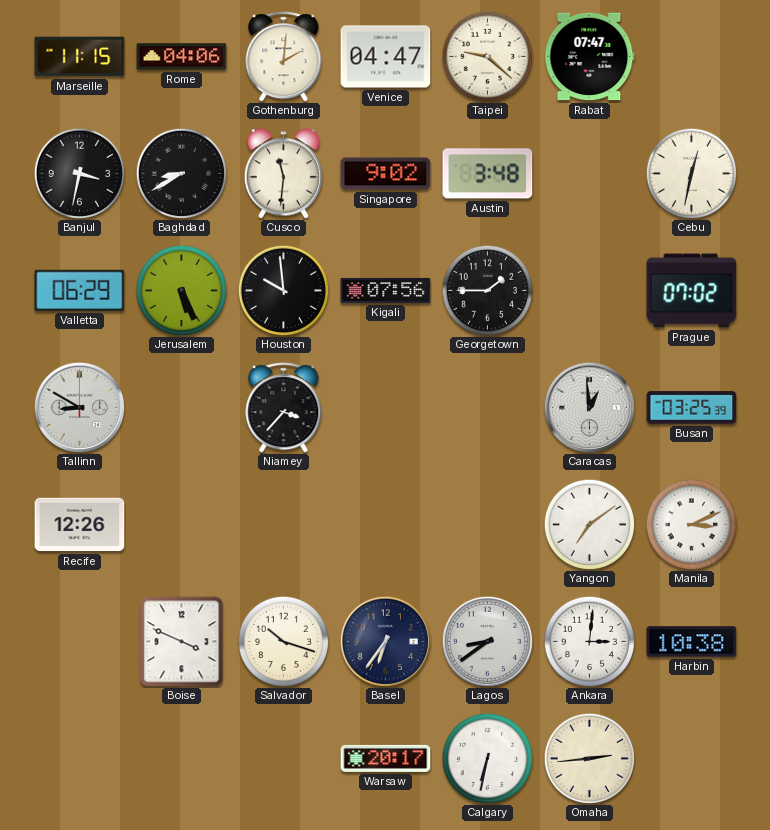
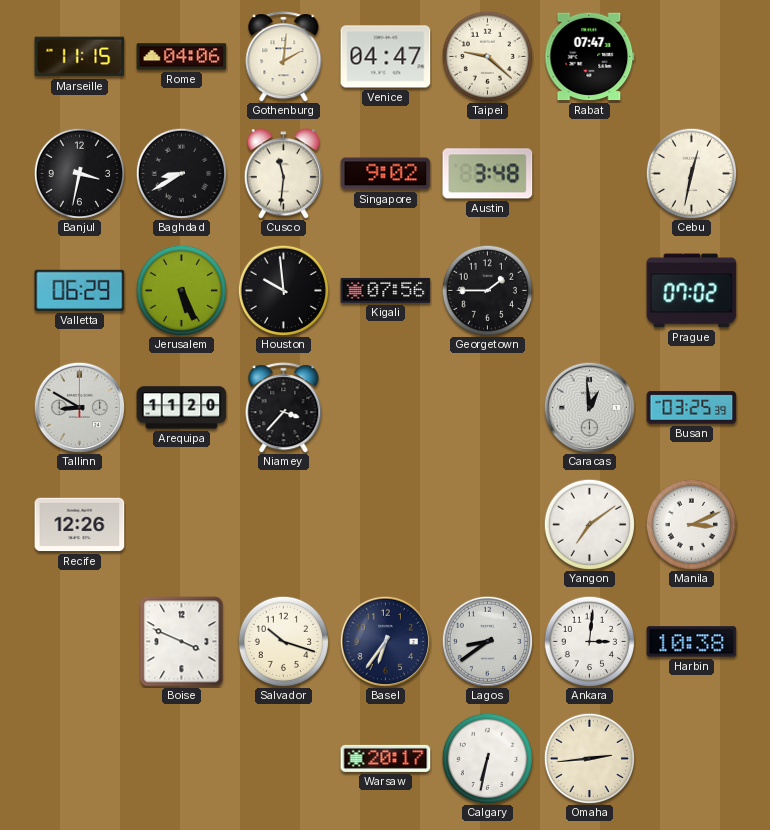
Arequipa: none -> 11:20 (182, 408)
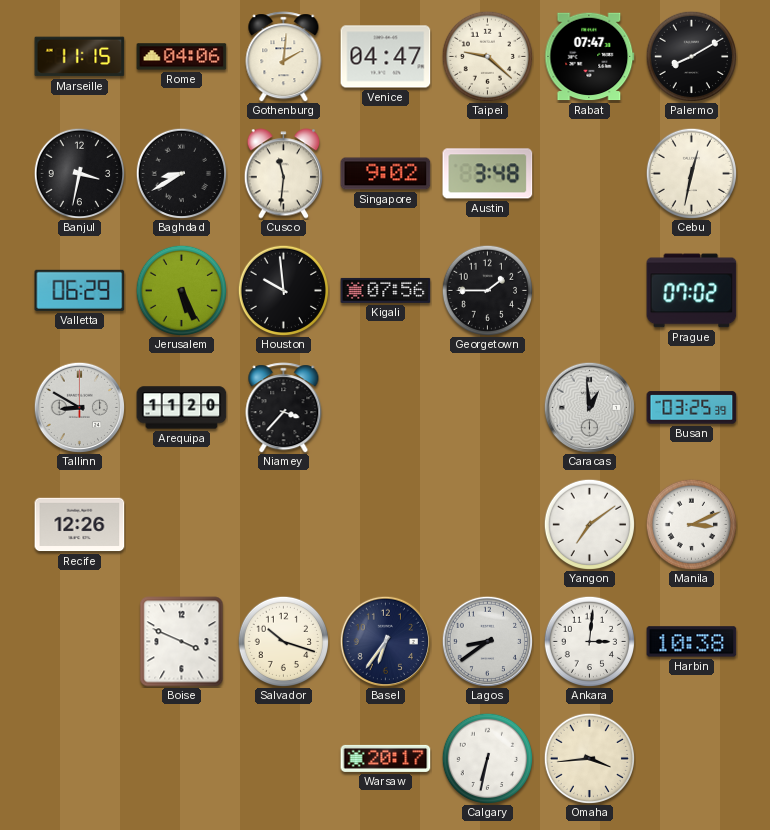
Palermo: none -> 8:10 (691, 56)
Omaha: 2:44 -> 3:44 (589, 758)
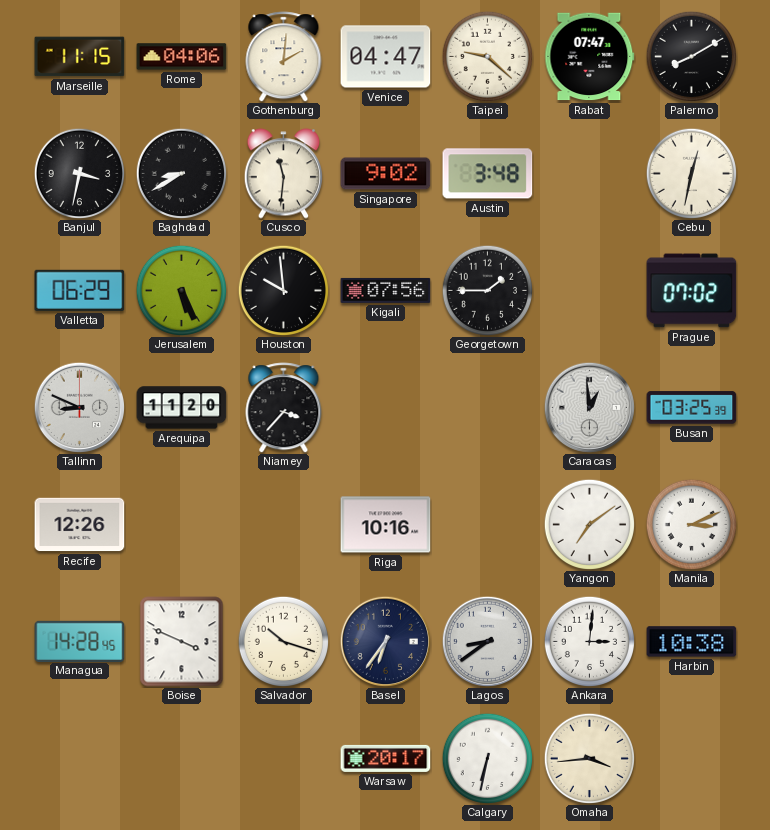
Tallinn: 8:50 -> 8:49 (79, 407)
Riga: none -> 10:16 (386, 525)
Managua: none -> 14:28 (80, 641)
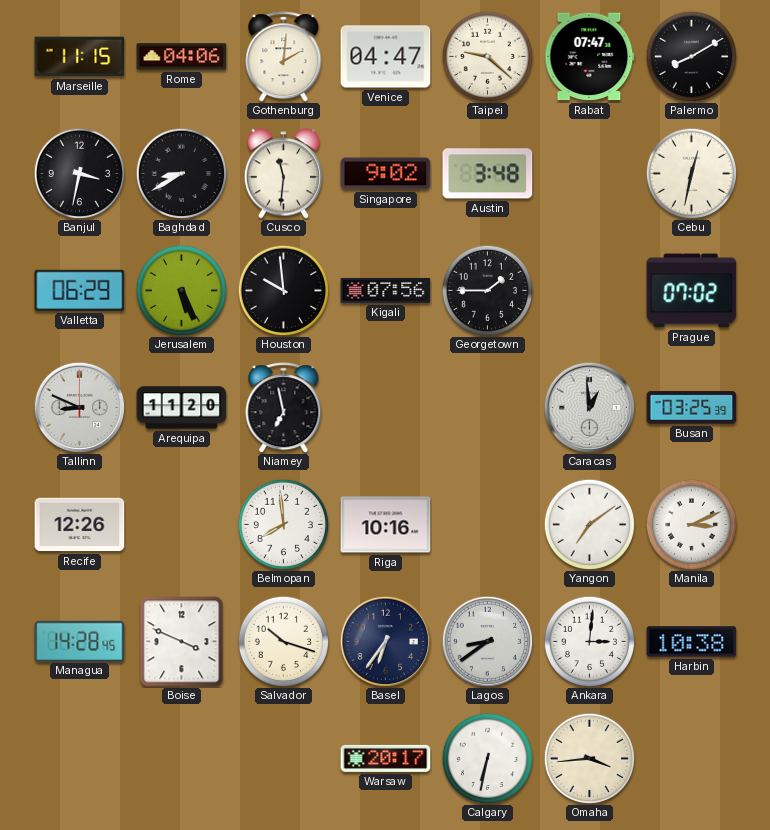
Niamey: 3:37 -> 6:58 (284, 408)
Belmopan: none -> 7:59 (283, 524)
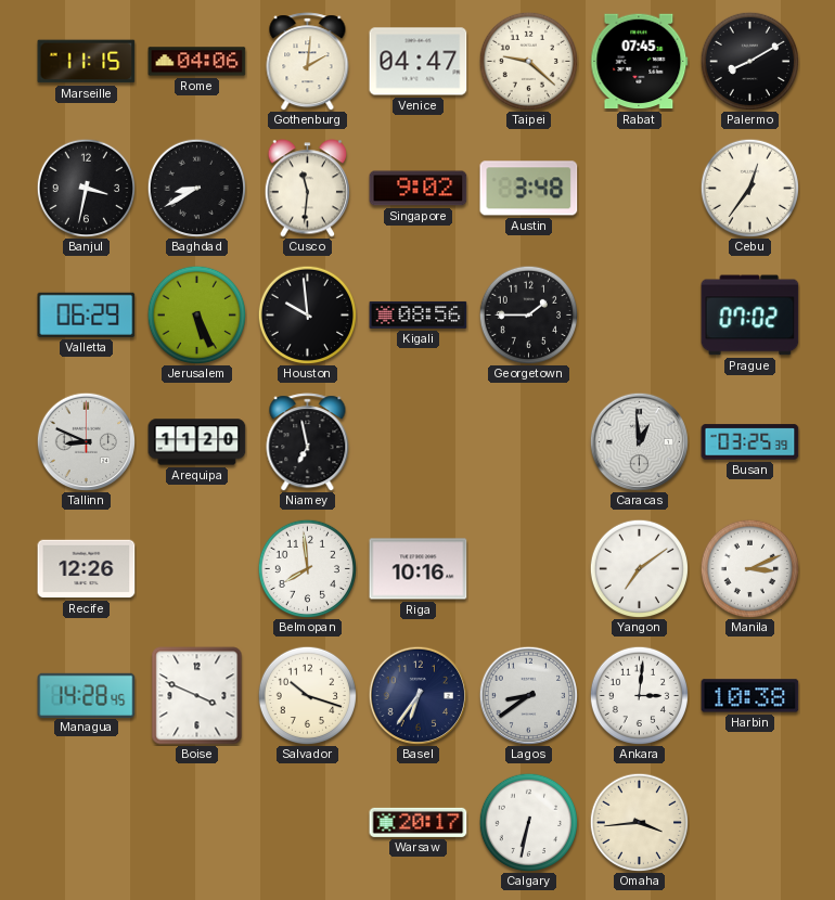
Rabat: 07:47 -> 07:45 (640, 62)
Cebu: 12:32 -> 12:36 (749, 188)
Kigali: 07:56 -> 08:56 (419, 314)
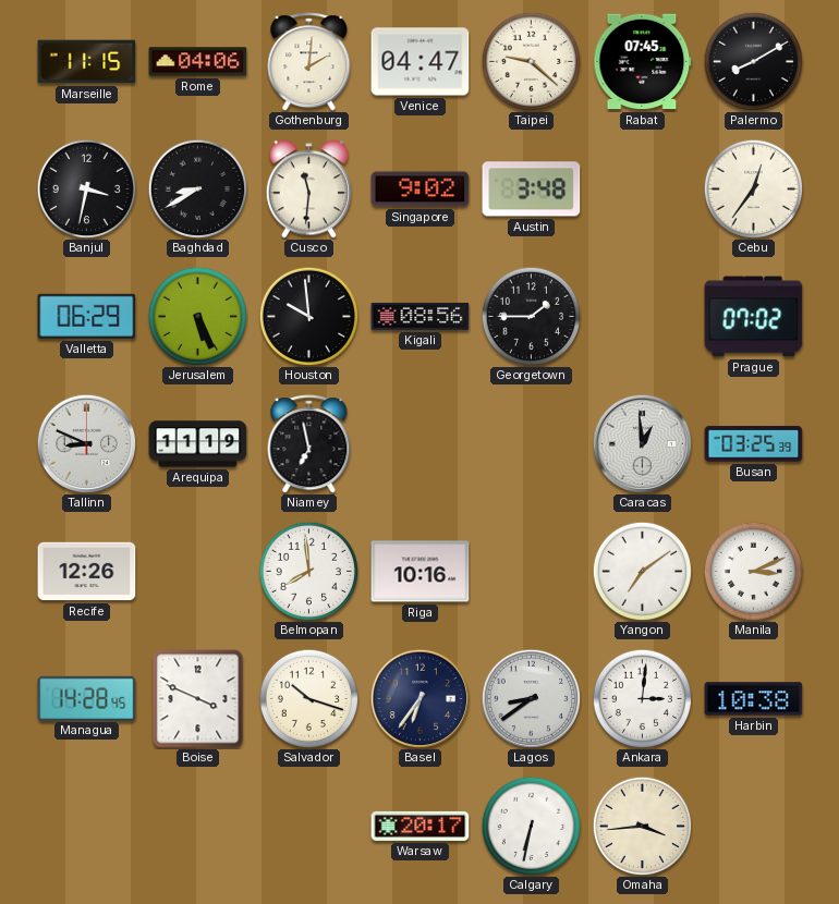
Arequipa: 11:20 -> 11:19 (198, 444)
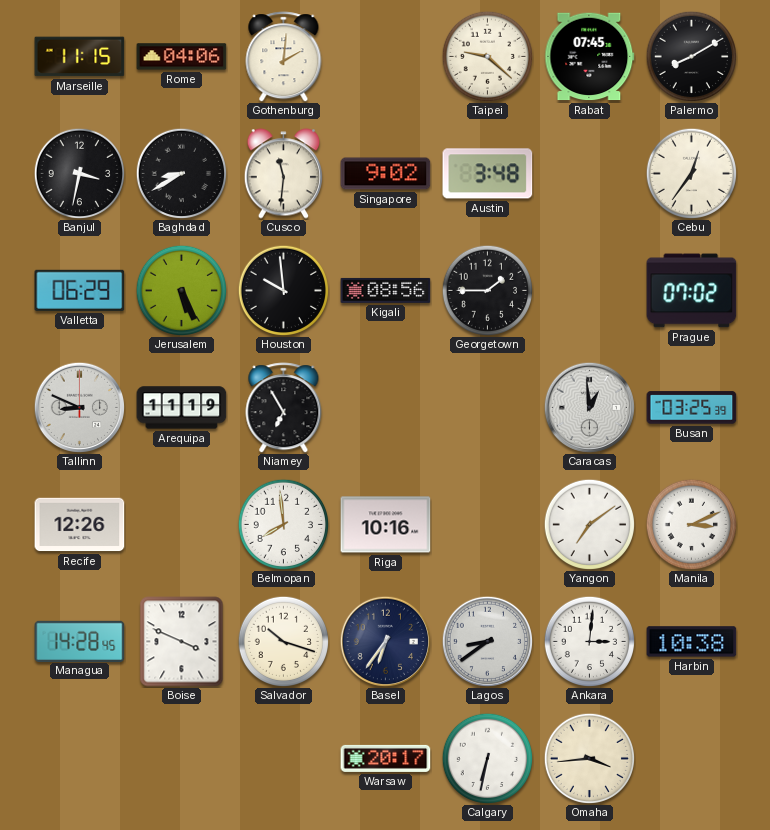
Venice: 04:47 -> none (421, 62)
Niamey: 6:58 -> 6:55 (284, 408)
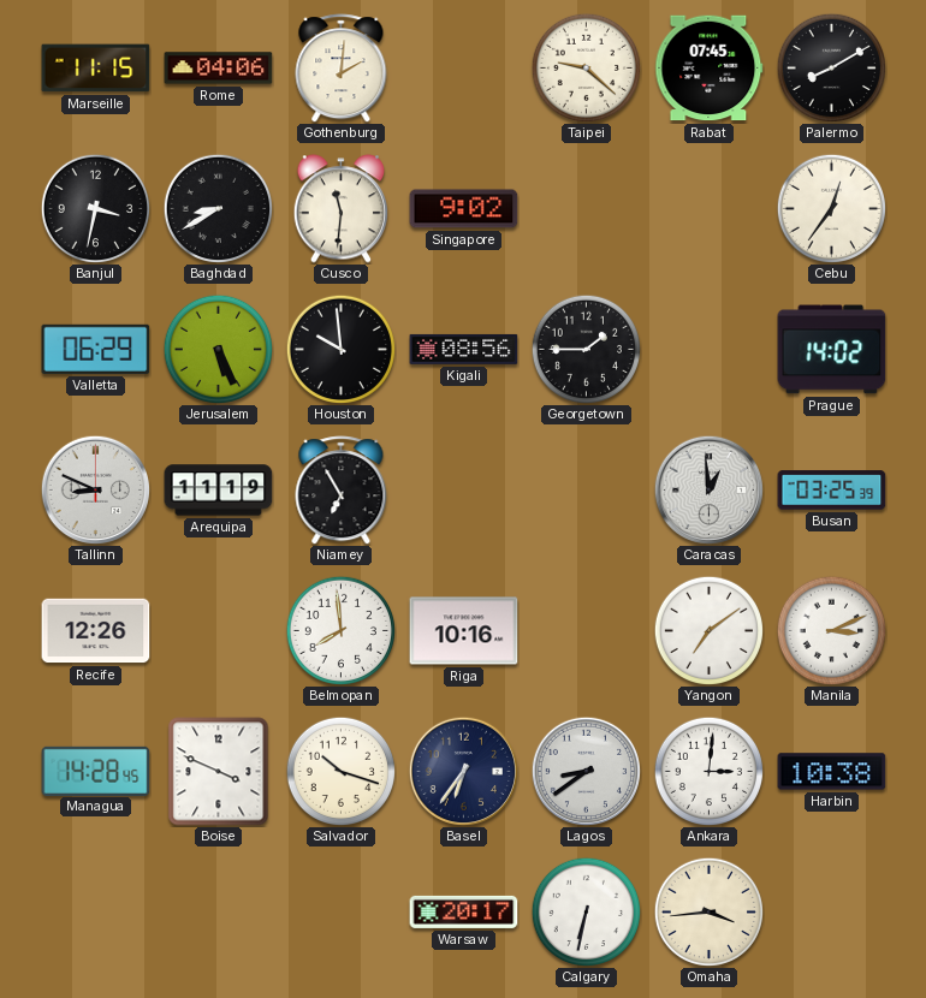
Austin: 3:48 -> none (488, 174)
Prague: 07:02 -> 14:02 (832, 350)
